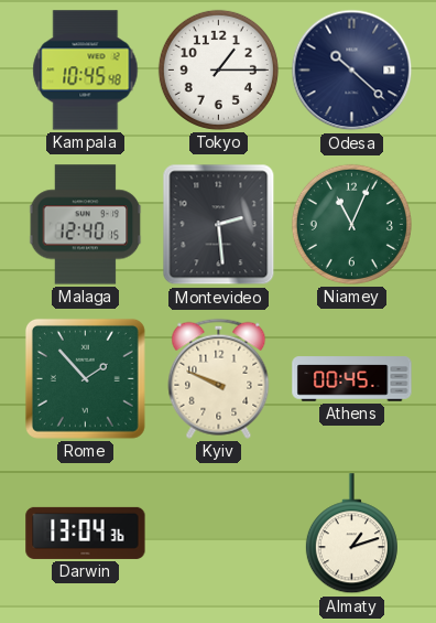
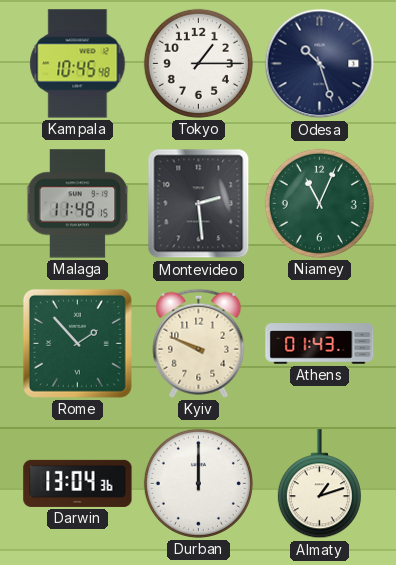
Odesa: 10:22 -> 10:27 (320, 64)
Malaga: 12:40 -> 11:48 (78, 204)
Athens: 00:45 -> 01:43 (320, 344)
Durban: none -> 12:00 (198, 483)
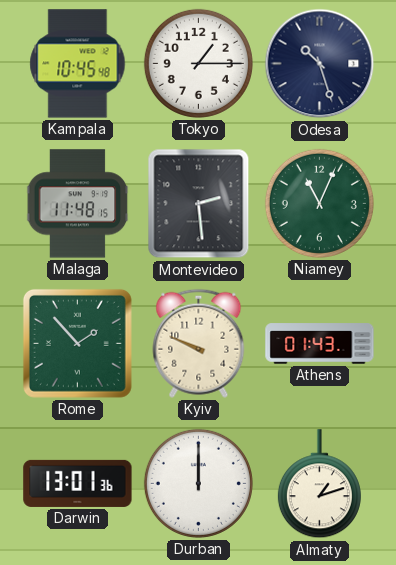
Darwin: 13:04 -> 13:01 (78, 483)
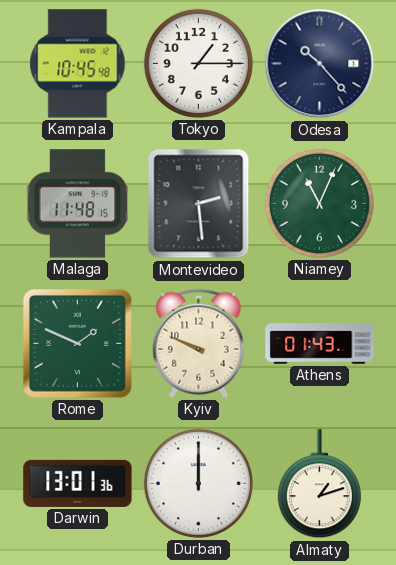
Odesa: 10:27 -> 10:23 (320, 64)
Rome: 1:53 -> 1:49 (77, 343)
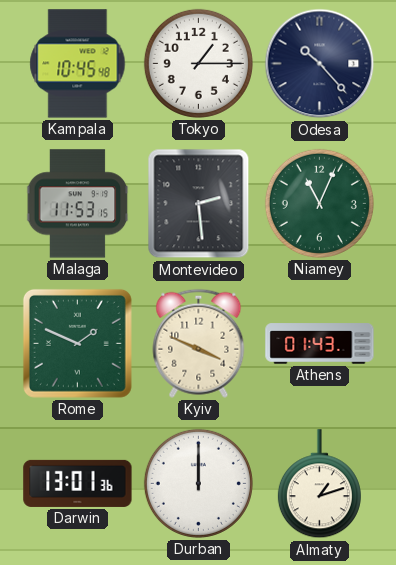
Malaga: 11:48 -> 11:53 (78, 204)
Kyiv: 9:49 -> 3:49 (199, 343)
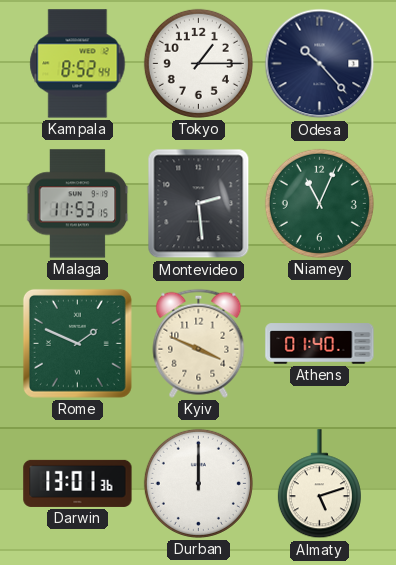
Kampala: 10:45 -> 8:52 (78, 64)
Athens: 01:43 -> 01:40 (320, 344)
Almaty: 1:12 -> 5:12 (319, 484)
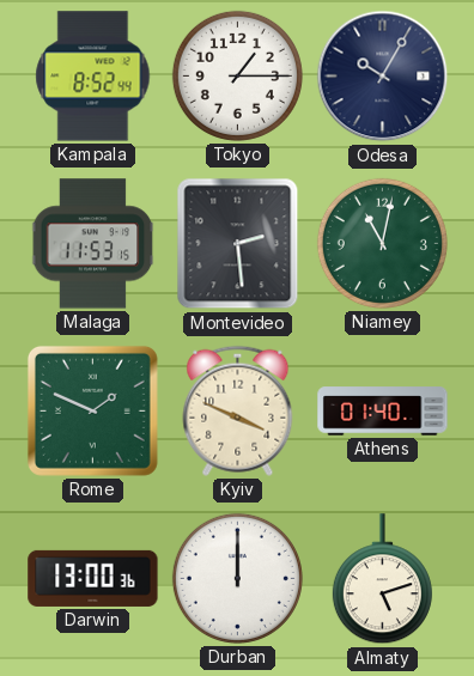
Odesa: 10:23 -> 10:05 (383, 77)
Niamey: 11:04 -> 11:02 (382, 243)
Darwin: 13:01 -> 13:00 (93, 578)
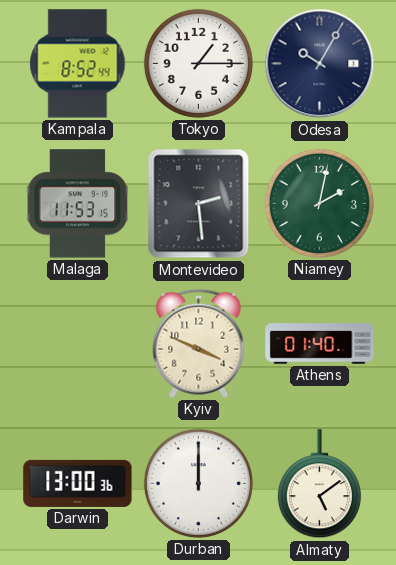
Niamey: 11:02 -> 2:02 (319, 203)
Rome: 1:49 -> none (92, 410)
Almaty: 5:12 -> 5:09 (319, 484)
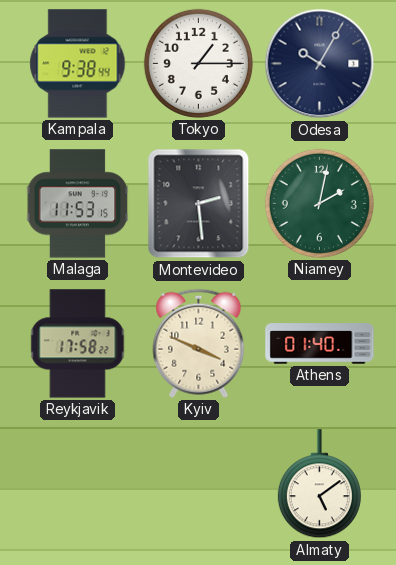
Kampala: 8:52 -> 9:38 (78, 64)
Reykjavik: none -> 17:58 (78, 344)
Darwin: 13:00 -> none (78, 483)
Durban: 12:00 -> none (198, 483)
